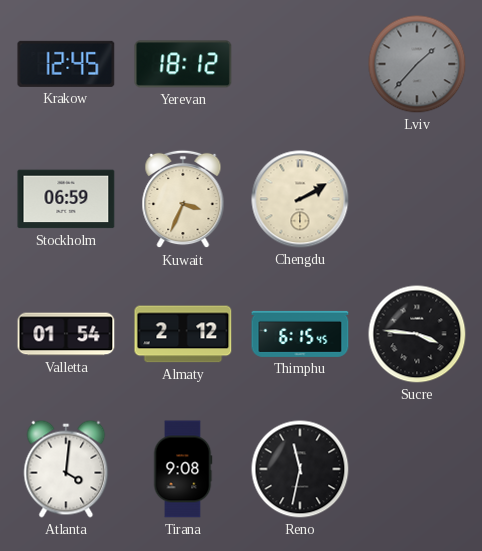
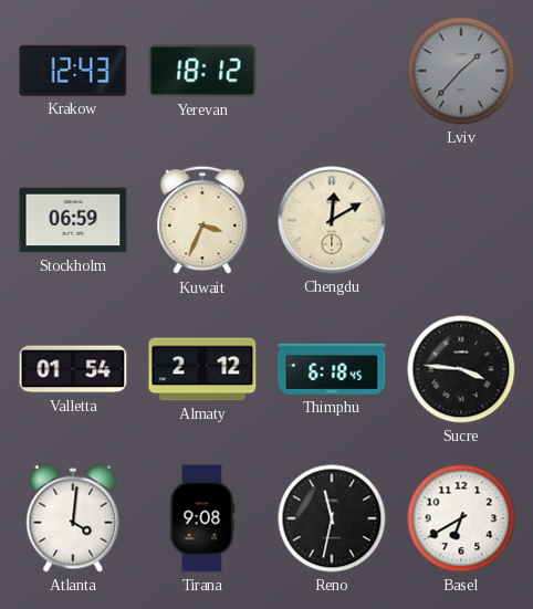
Krakow: 12:45 -> 12:43 (73, 71)
Chengdu: 2:10 -> 12:10 (332, 220)
Thimphu: 6:15 -> 6:18 (332, 369)
Basel: none -> 6:40 (461, 518)
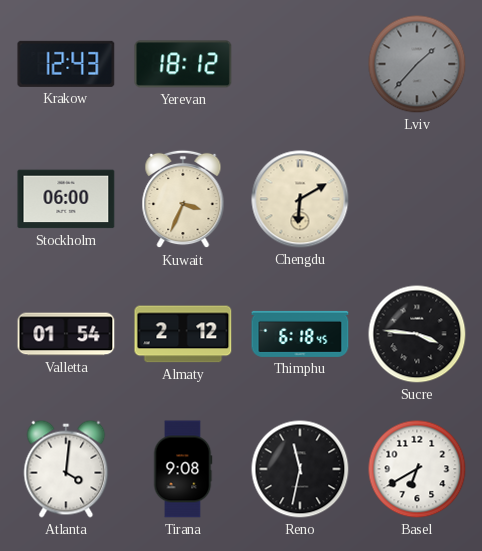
Stockholm: 06:59 -> 06:00 (66, 199)
Chengdu: 12:10 -> 6:10 (300, 199)
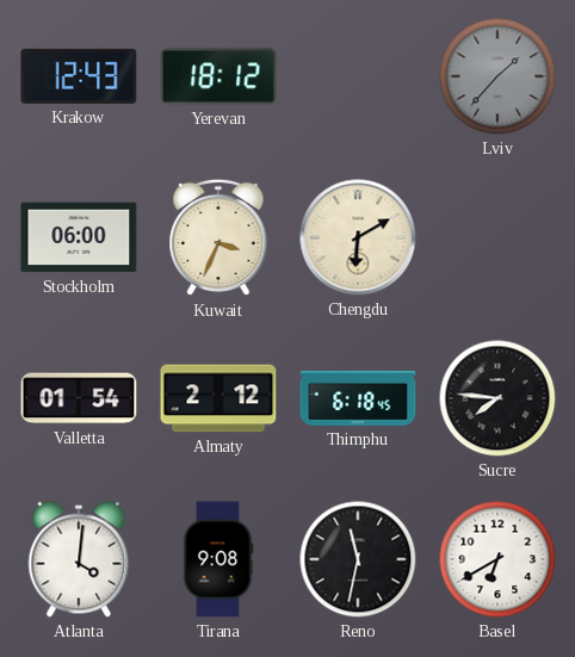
Sucre: 3:46 -> 7:46 (497, 398)
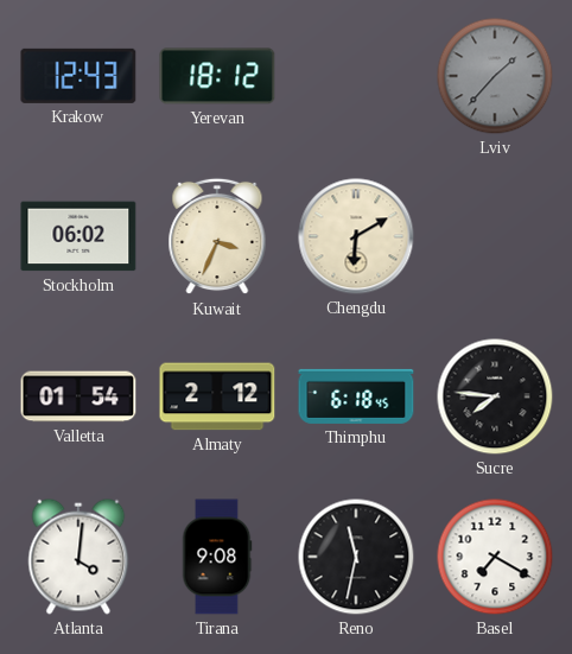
Stockholm: 06:00 -> 06:02 (78, 236)
Basel: 6:40 -> 7:20 (495, 557)
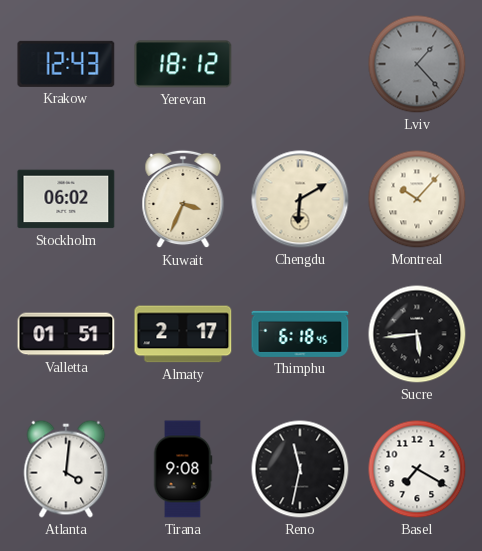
Lviv: 1:37 -> 1:23 (417, 64)
Montreal: none -> 10:07 (417, 199)
Valletta: 01:54 -> 01:51 (66, 334)
Almaty: 2:12 -> 2:17 (183, 334)
Sucre: 7:46 -> 5:44 (417, 334)
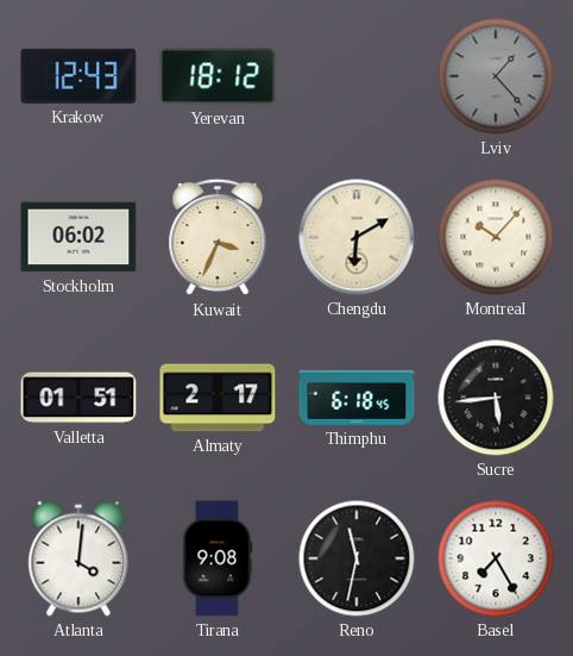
Basel: 7:20 -> 7:25 (496, 558)
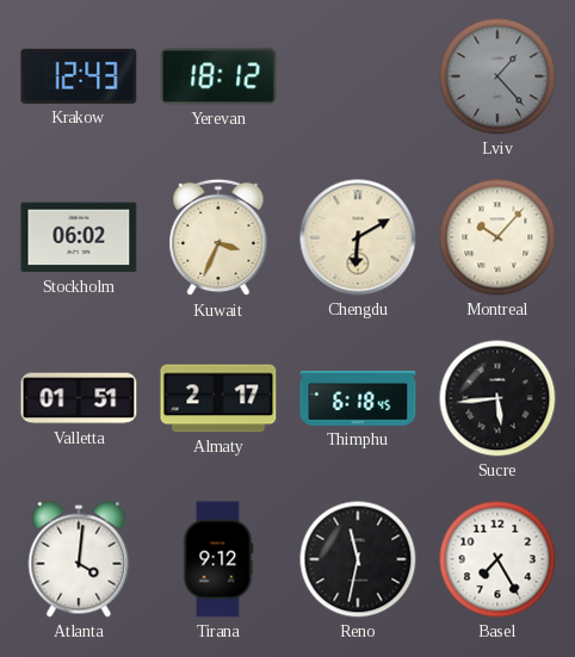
Tirana: 9:08 -> 9:12 (218, 559)
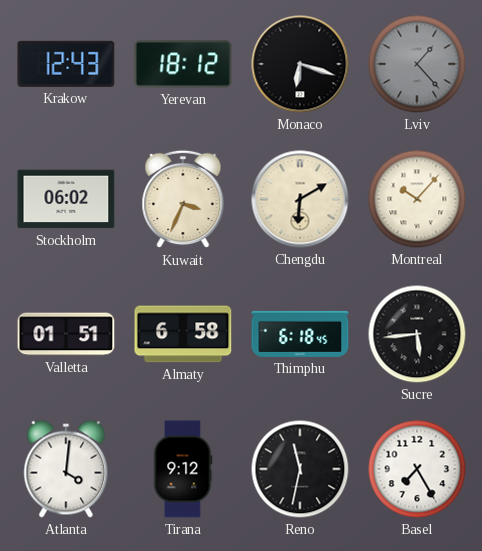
Monaco: none -> 6:18 (300, 64)
Almaty: 2:17 -> 6:58 (183, 334)
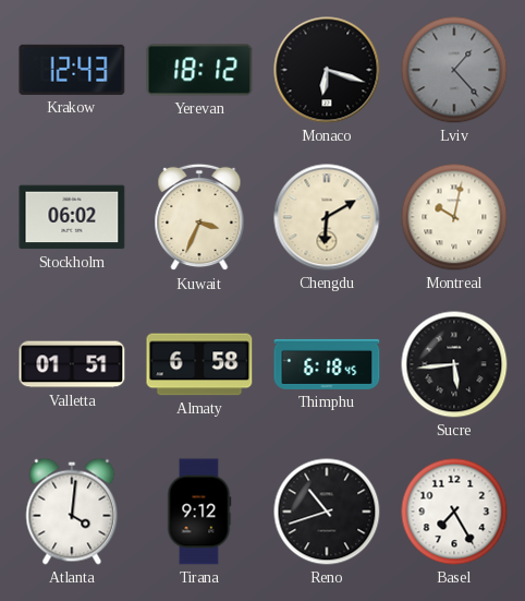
Montreal: 10:07 -> 10:02 (454, 217)
Reno: 11:32 -> 10:42 (327, 512)
